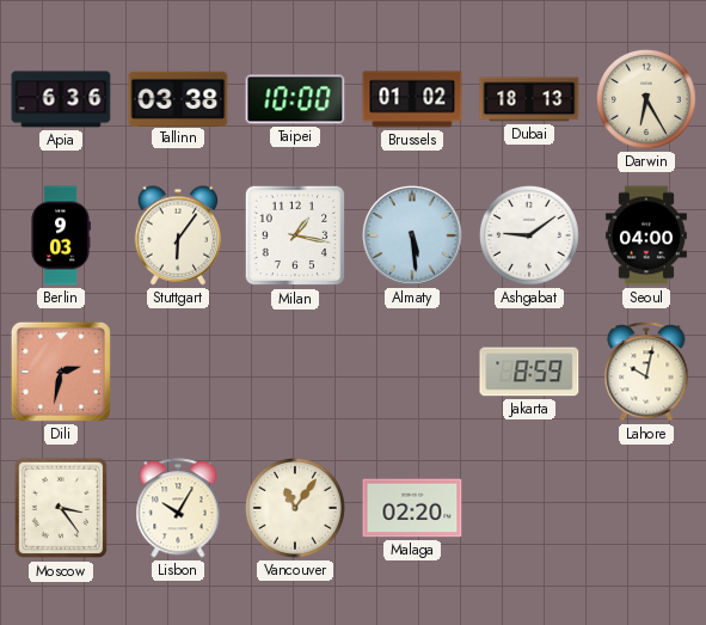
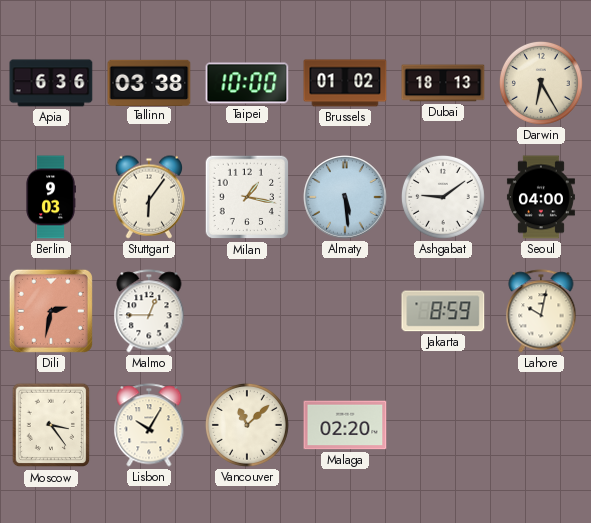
Malmo: none -> 12:45 (149, 311)
Vancouver: 11:06 -> 11:08 (247, 425)
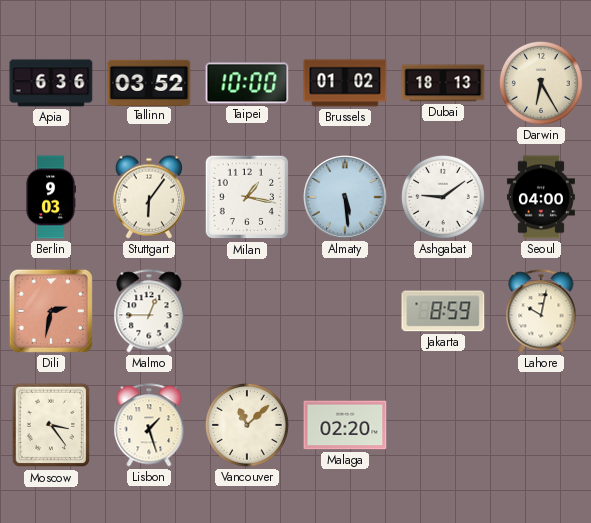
Tallinn: 03:38 -> 03:52 (149, 82)
Lisbon: 10:05 -> 1:27 (149, 425)
